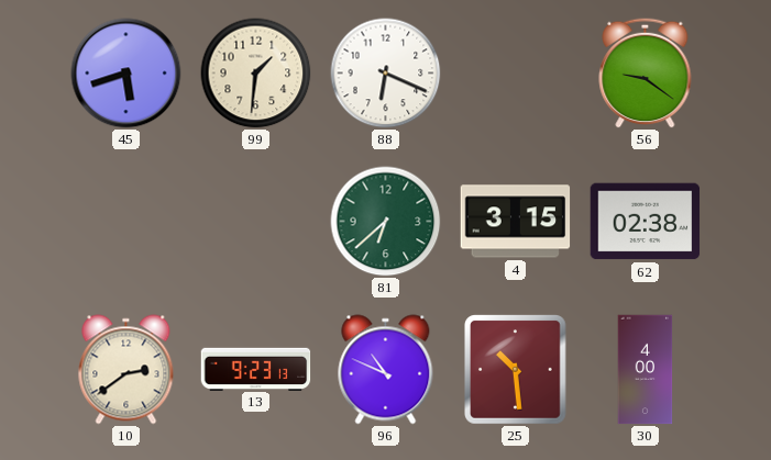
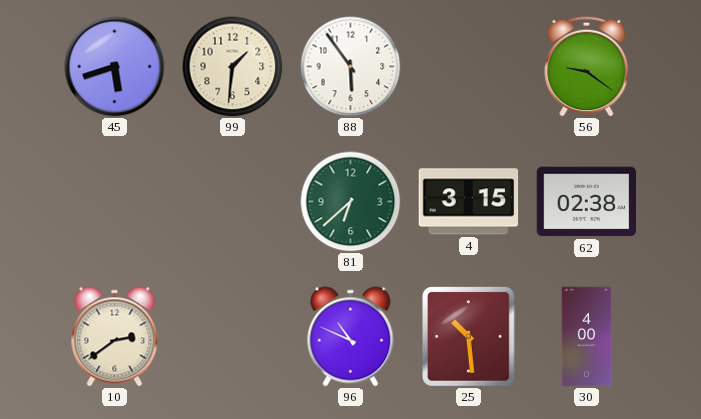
88: 6:19 -> 5:54 (351, 67)
13: 9:23 -> none (256, 369)
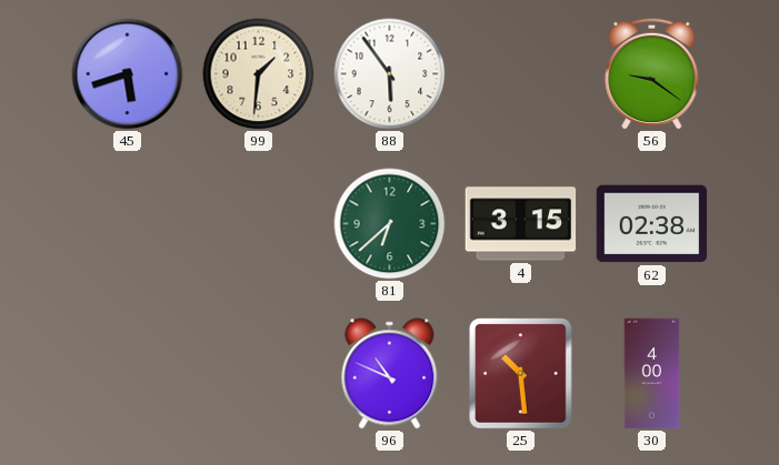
10: 2:39 -> none (115, 337)
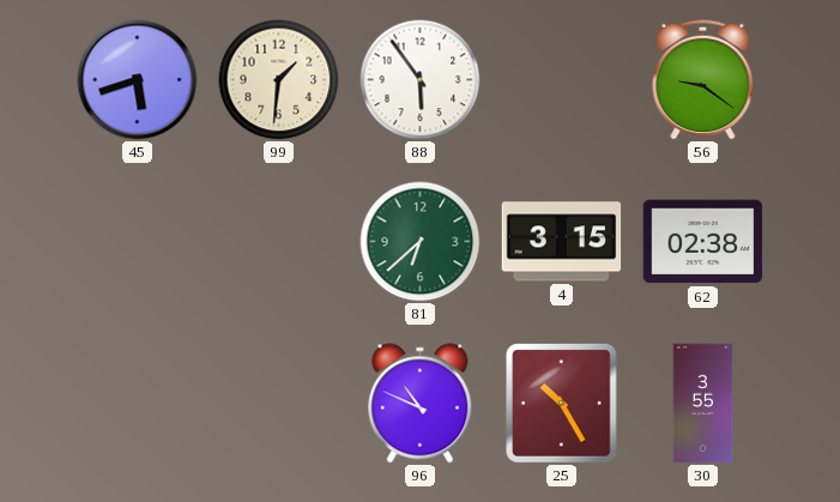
25: 10:29 -> 10:25 (562, 404)
30: 4:00 -> 3:55 (703, 404)
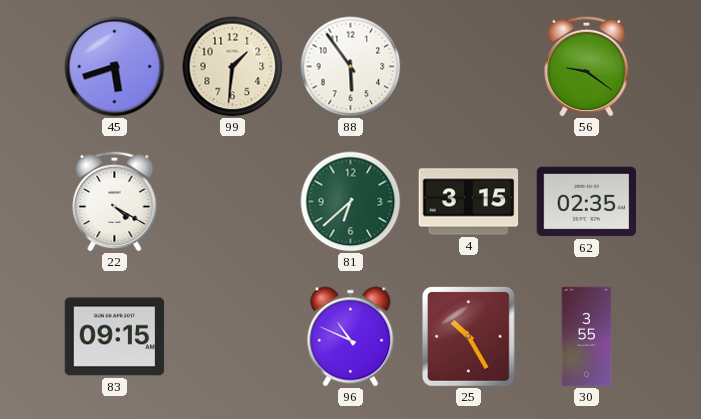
22: none -> 4:20 (115, 201)
62: 02:38 -> 02:35 (587, 202)
83: none -> 09:15 (115, 337)
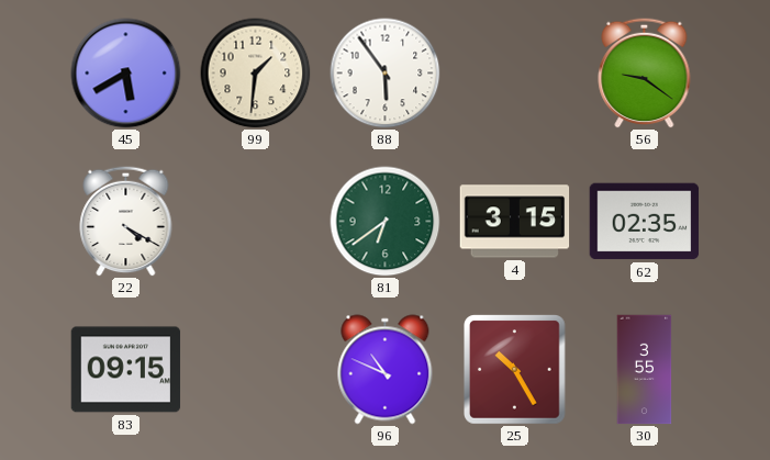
45: 5:42 -> 5:40 (126, 74)
81: 6:38 -> 6:39 (386, 222)
